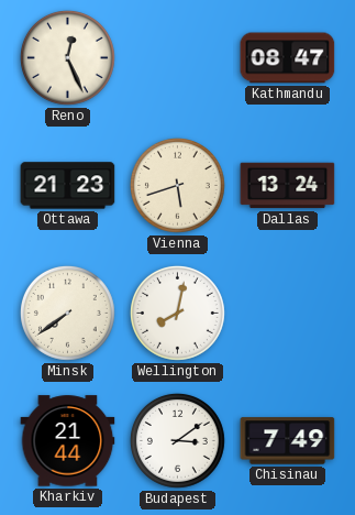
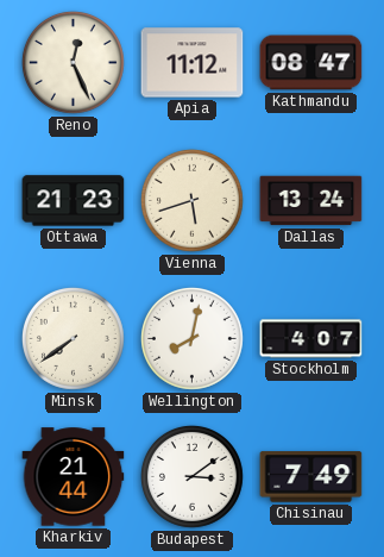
Apia: none -> 11:12 (193, 63)
Stockholm: none -> 4:07 (311, 339)
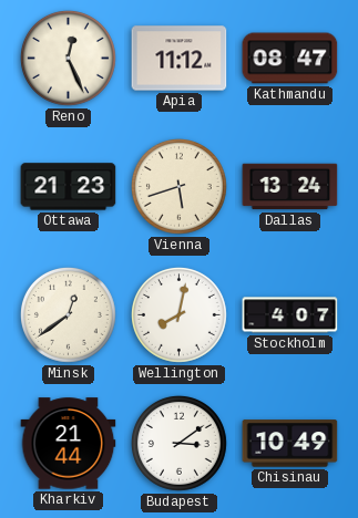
Minsk: 7:39 -> 12:39 (68, 314)
Chisinau: 7:49 -> 10:49 (290, 444)
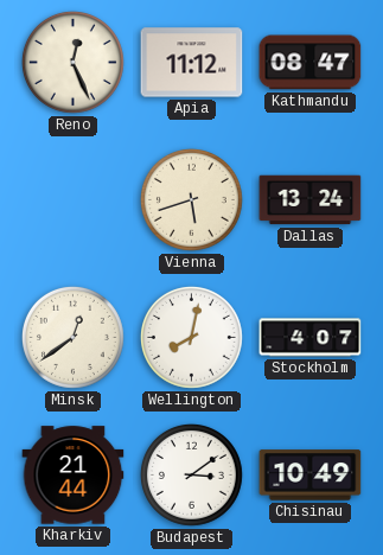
Ottawa: 21:23 -> none (69, 187)
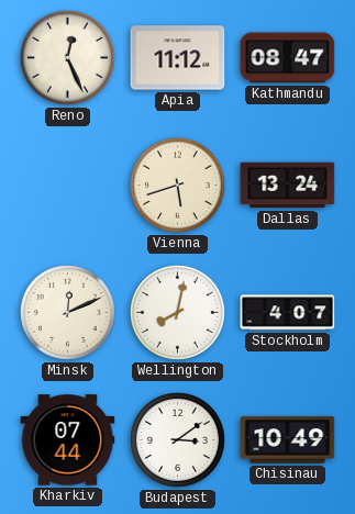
Minsk: 12:39 -> 12:11 (67, 312)
Kharkiv: 21:44 -> 07:44 (68, 440)
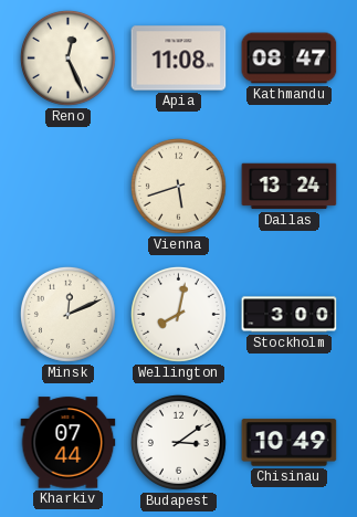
Apia: 11:12 -> 11:08 (179, 59)
Stockholm: 4:07 -> 3:00 (290, 315)
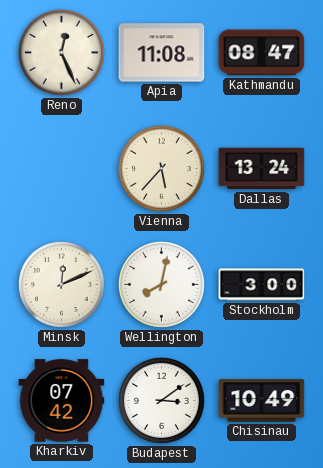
Vienna: 5:42 -> 5:37 (161, 168)
Kharkiv: 07:44 -> 07:42 (62, 401)
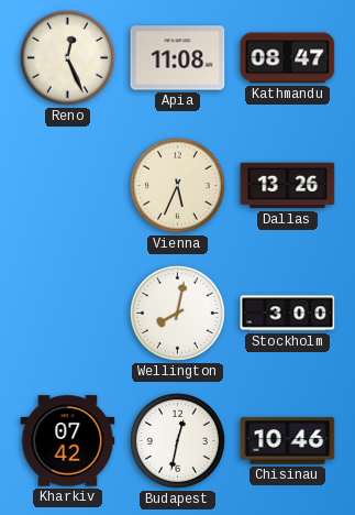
Vienna: 5:37 -> 5:34 (177, 185)
Dallas: 13:24 -> 13:26 (288, 186)
Minsk: 12:11 -> none (61, 284)
Budapest: 3:09 -> 12:32 (177, 440)
Chisinau: 10:49 -> 10:46 (288, 441)
